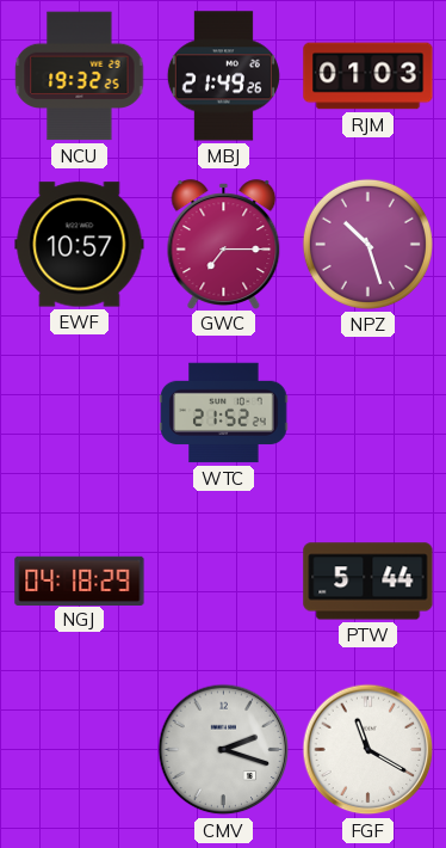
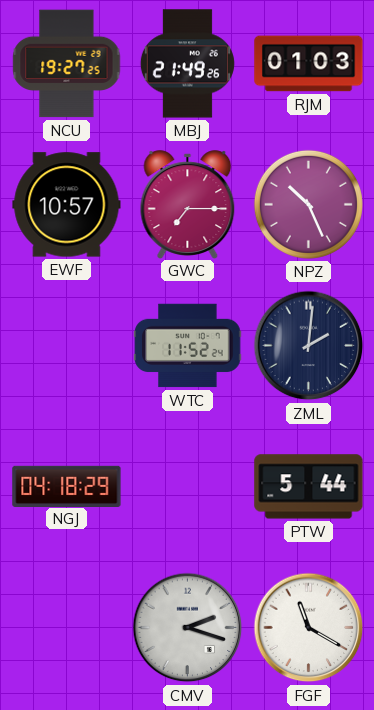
NCU: 19:32 -> 19:27 (67, 64)
NPZ: 10:27 -> 10:26 (308, 204)
WTC: 21:52 -> 11:52 (188, 346)
ZML: none -> 2:01 (309, 346)
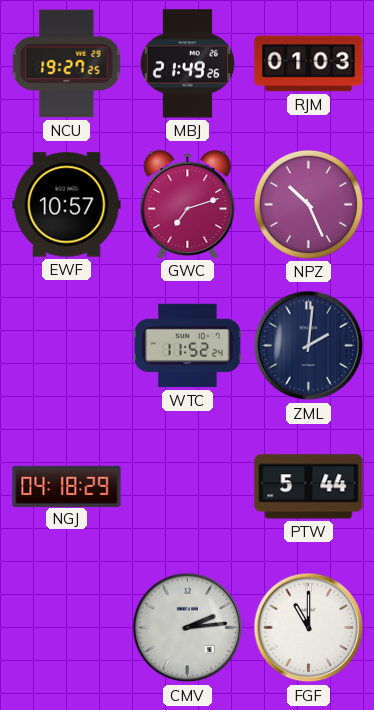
GWC: 7:15 -> 7:12 (188, 204)
CMV: 2:18 -> 2:14 (188, 628)
FGF: 11:20 -> 11:00 (309, 628)
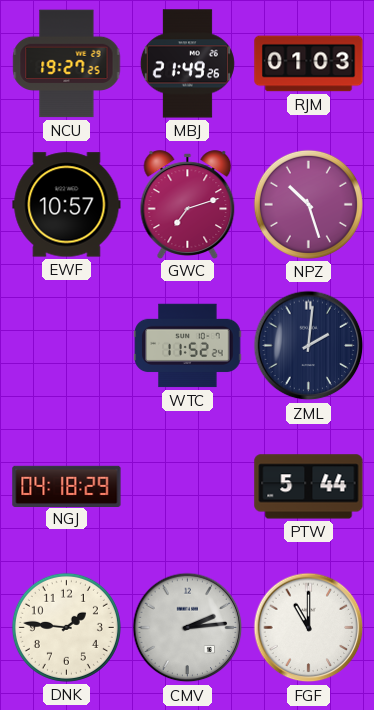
NPZ: 10:26 -> 10:27 (308, 204)
DNK: none -> 1:46 (66, 627)
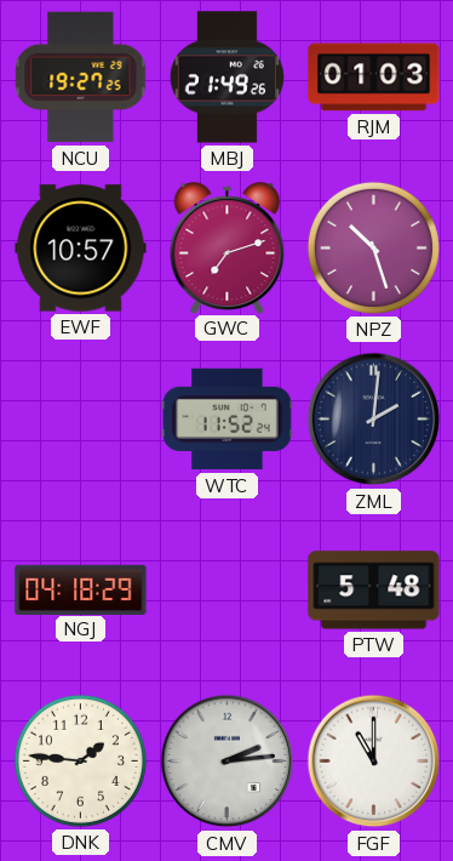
PTW: 5:44 -> 5:48 (374, 591)
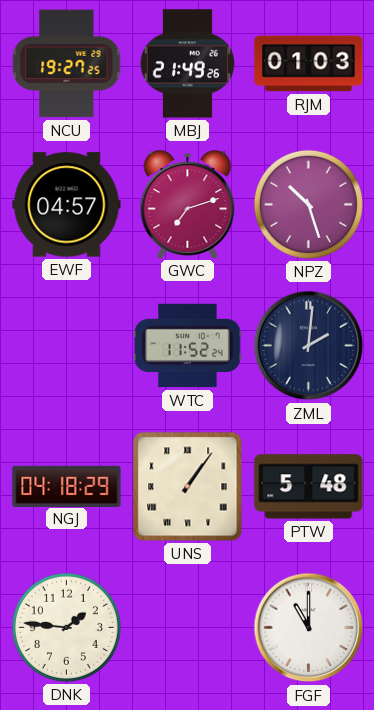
EWF: 10:57 -> 04:57 (67, 205)
UNS: none -> 1:06 (188, 487)
CMV: 2:14 -> none (228, 762)
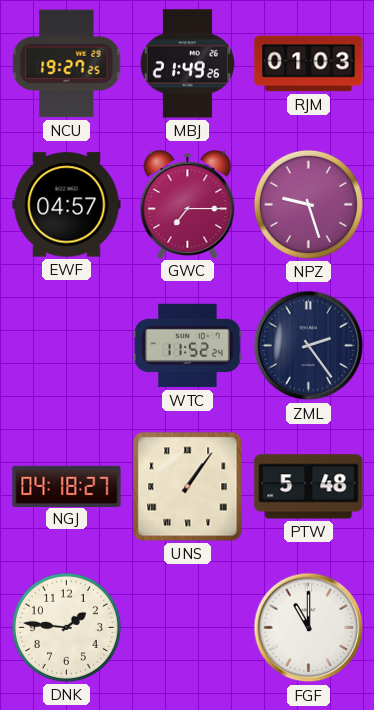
GWC: 7:12 -> 7:15 (188, 204)
NPZ: 10:27 -> 9:27 (308, 204)
ZML: 2:01 -> 2:24 (309, 346)
NGJ: 04:18:29 -> 04:18:27 (67, 486)
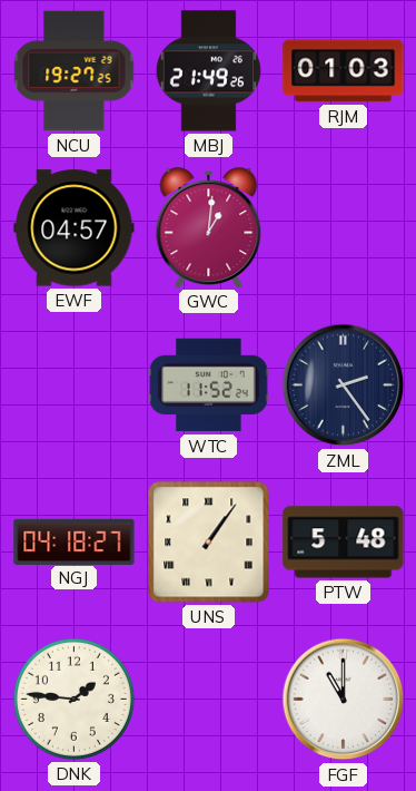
GWC: 7:15 -> 1:01 (209, 227)
NPZ: 9:27 -> none (308, 204)
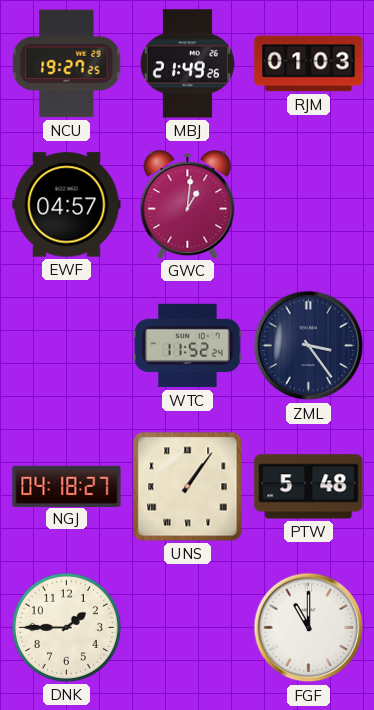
ZML: 2:24 -> 3:24 (309, 346)
DNK: 1:46 -> 1:45 (66, 627)
